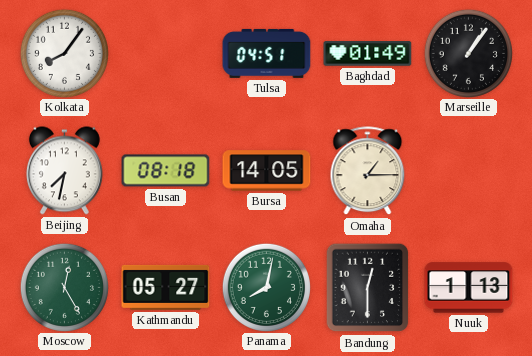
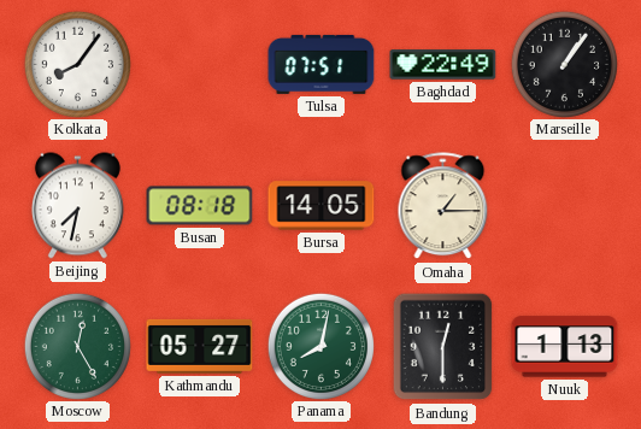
Tulsa: 04:51 -> 07:51 (322, 64)
Baghdad: 01:49 -> 22:49 (443, 65)
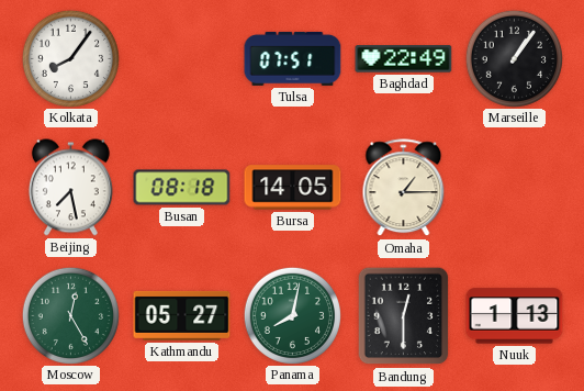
Beijing: 7:32 -> 7:28 (70, 188)
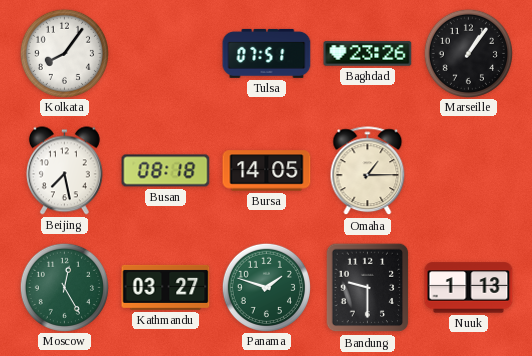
Baghdad: 22:49 -> 23:26 (368, 54)
Kathmandu: 05:27 -> 03:27 (166, 287)
Panama: 8:02 -> 1:48 (266, 287)
Bandung: 12:30 -> 9:30 (368, 288)
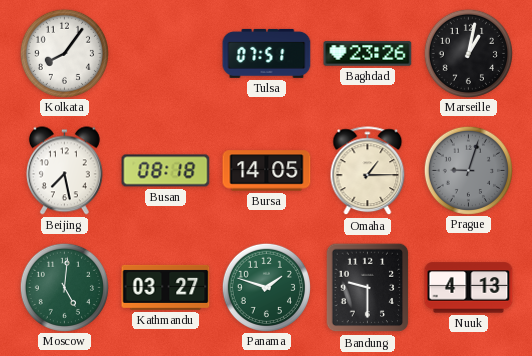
Marseille: 1:06 -> 1:02 (468, 53)
Prague: none -> 9:03 (468, 170)
Moscow: 12:25 -> 5:01 (64, 287)
Nuuk: 1:13 -> 4:13 (469, 288)
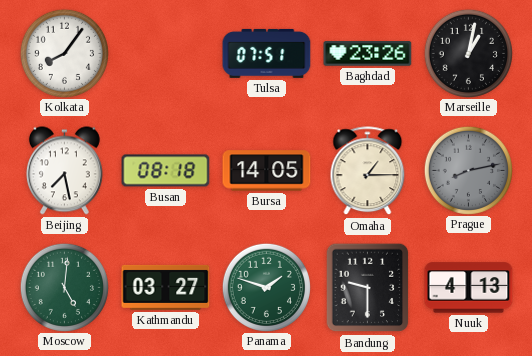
Prague: 9:03 -> 8:13 (468, 170)
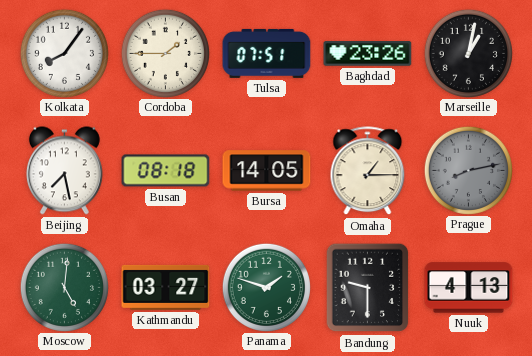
Cordoba: none -> 1:45 (165, 53)
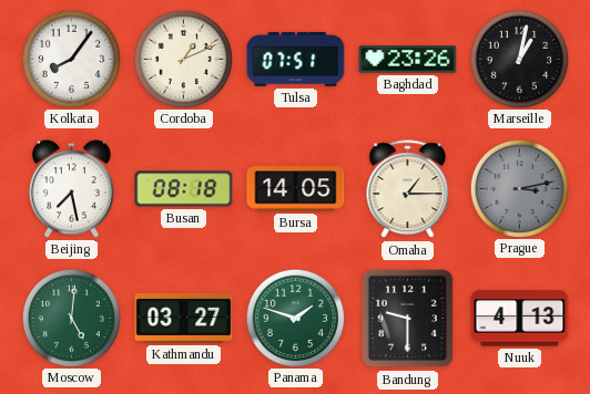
Cordoba: 1:45 -> 1:11 (183, 59)
Prague: 8:13 -> 3:13 (519, 188)
